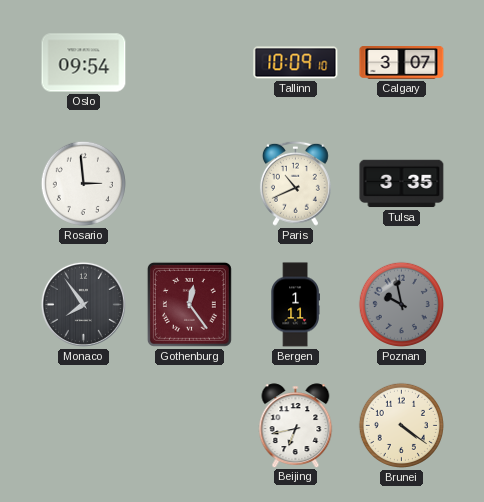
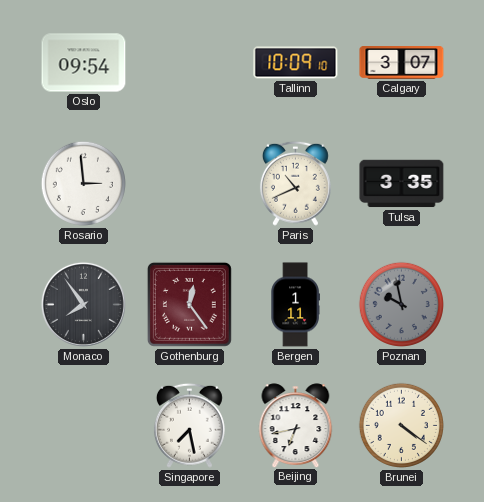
Singapore: none -> 7:28 (189, 425)
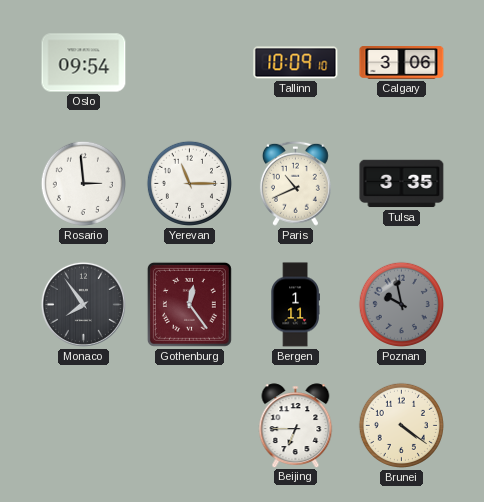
Calgary: 3:07 -> 3:06 (402, 63)
Yerevan: none -> 11:15 (189, 183)
Singapore: 7:28 -> none (189, 425)
Beijing: 6:43 -> 6:45 (296, 425)
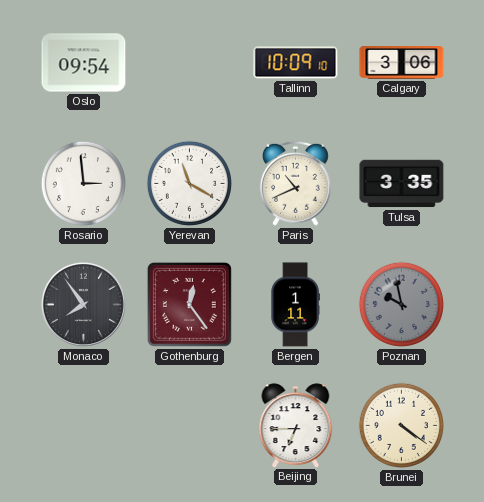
Yerevan: 11:15 -> 11:20 (189, 183)
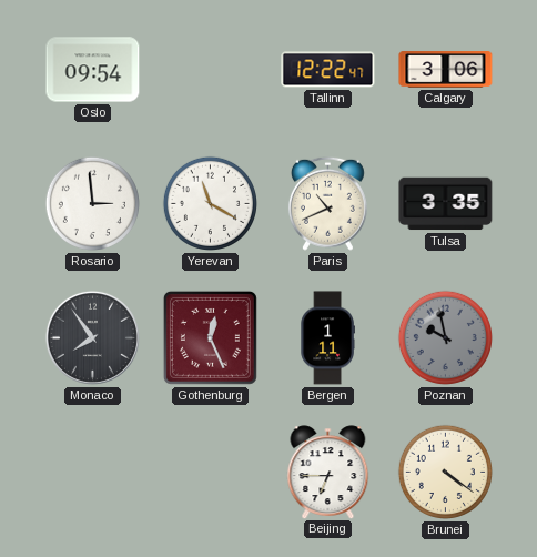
Tallinn: 10:09 -> 12:22 (328, 70)
Gothenburg: 12:24 -> 12:26 (210, 337)
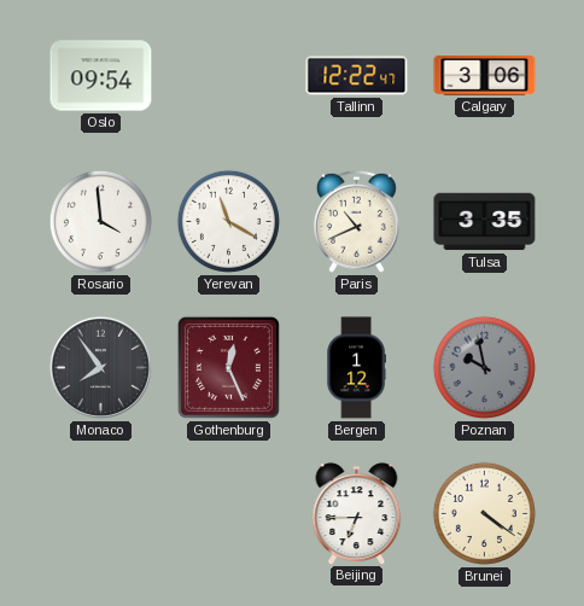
Rosario: 2:59 -> 3:59 (100, 221)
Bergen: 1:11 -> 1:12 (356, 368)
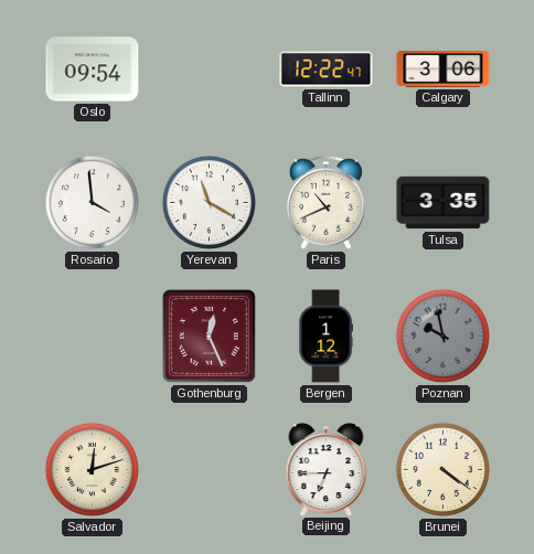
Monaco: 7:54 -> none (100, 367)
Salvador: none -> 12:12 (92, 469)
